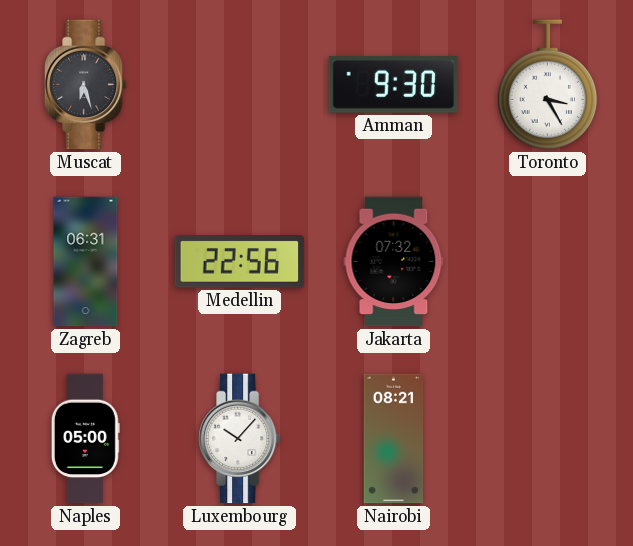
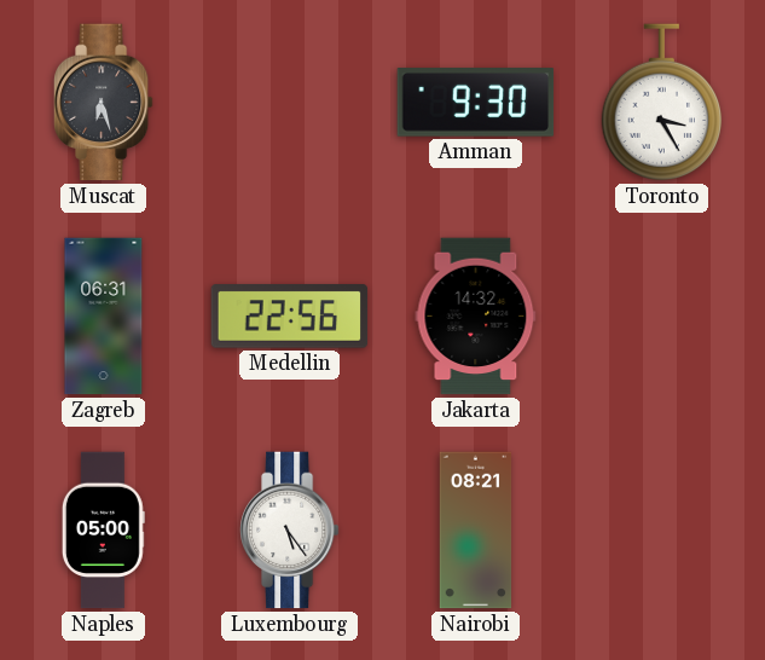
Jakarta: 07:32 -> 14:32 (476, 317)
Luxembourg: 10:07 -> 5:24 (290, 531)
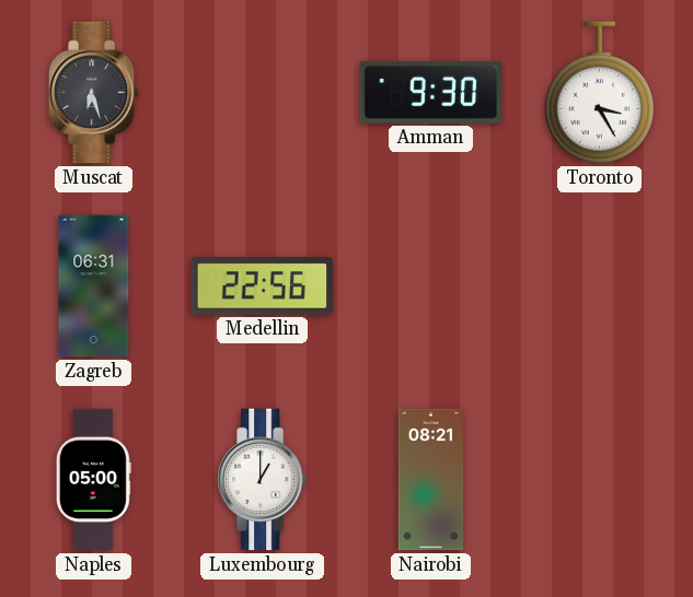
Jakarta: 14:32 -> none (476, 317)
Luxembourg: 5:24 -> 1:00 (263, 480)
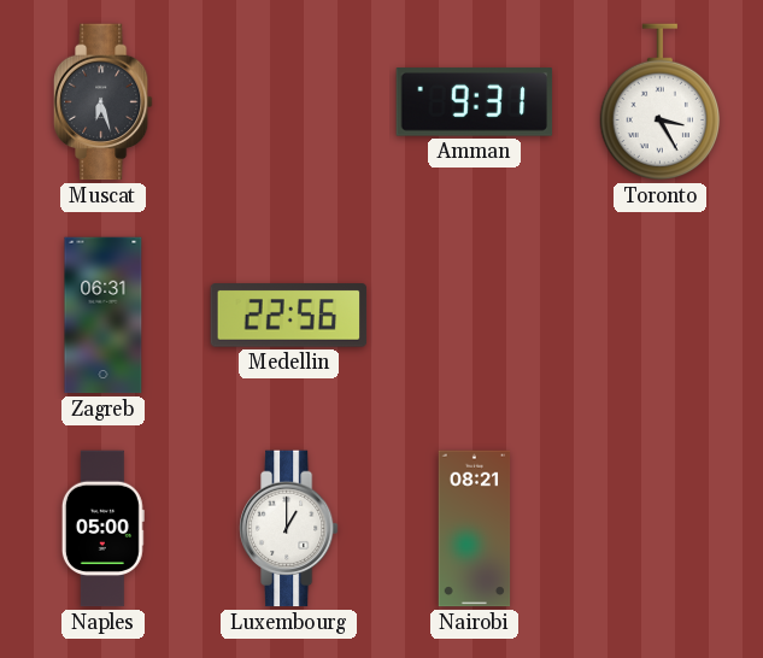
Amman: 9:30 -> 9:31 (475, 102)
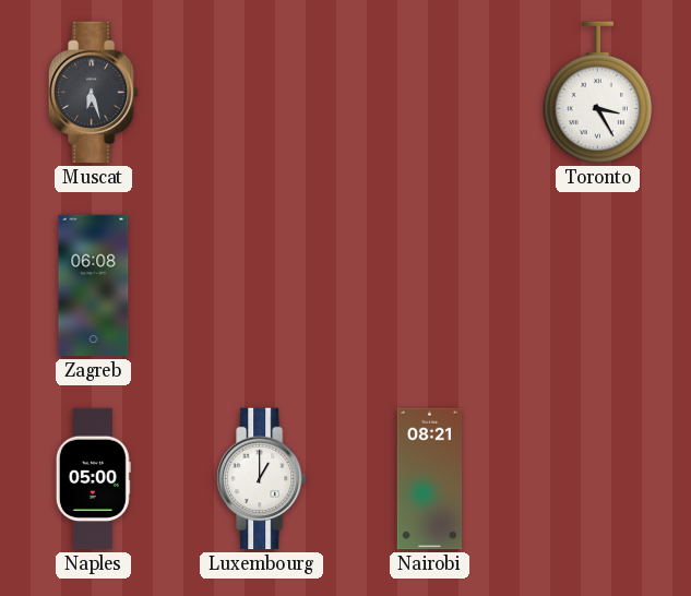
Amman: 9:31 -> none (475, 102)
Zagreb: 06:31 -> 06:08 (94, 286)
Medellin: 22:56 -> none (289, 316)
